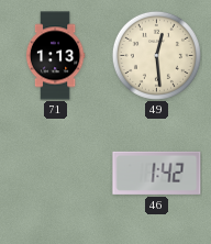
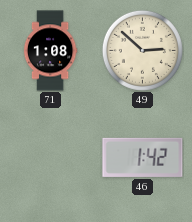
71: 1:13 -> 1:08 (50, 51)
49: 12:29 -> 2:52 (142, 50)
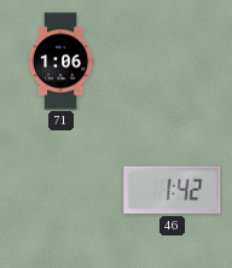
71: 1:08 -> 1:06 (60, 62)
49: 2:52 -> none (142, 50)
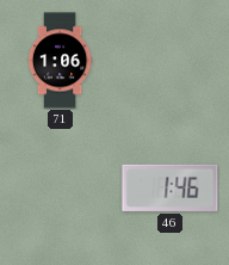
46: 1:42 -> 1:46 (171, 187)
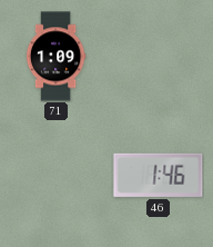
71: 1:06 -> 1:09 (55, 57)
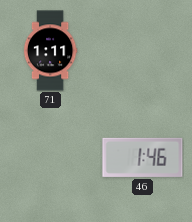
71: 1:09 -> 1:11 (50, 51)
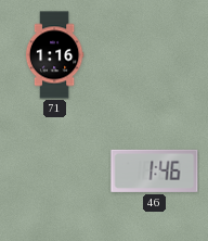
71: 1:11 -> 1:16 (54, 55)
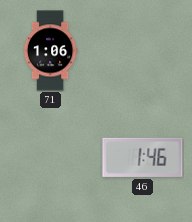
71: 1:16 -> 1:06 (50, 51)
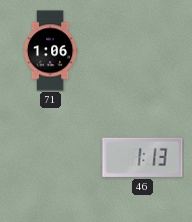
46: 1:46 -> 1:13 (143, 157)
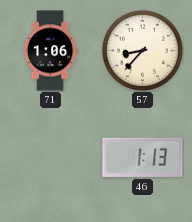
57: none -> 8:37 (142, 50)
